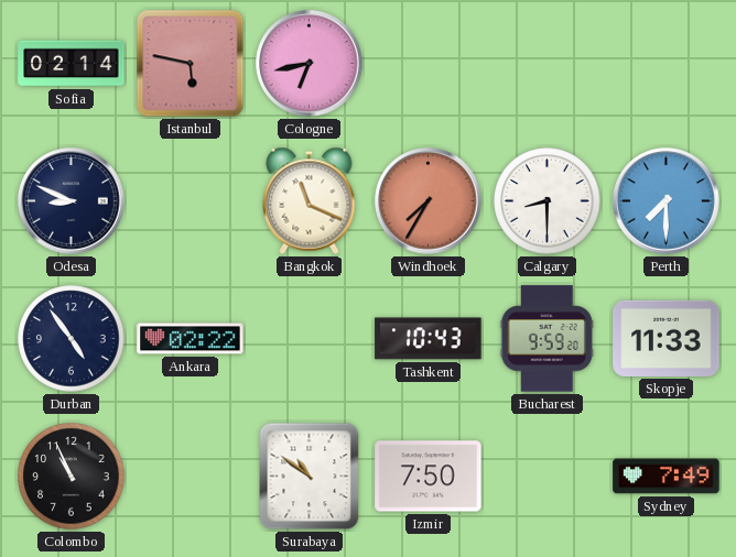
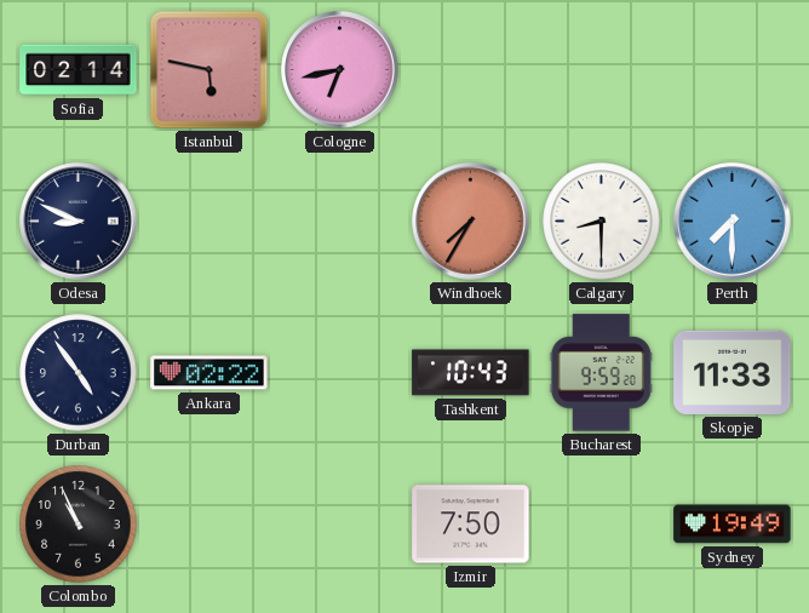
Bangkok: 11:19 -> none (310, 200)
Surabaya: 10:51 -> none (310, 477)
Sydney: 7:49 -> 19:49 (733, 525)
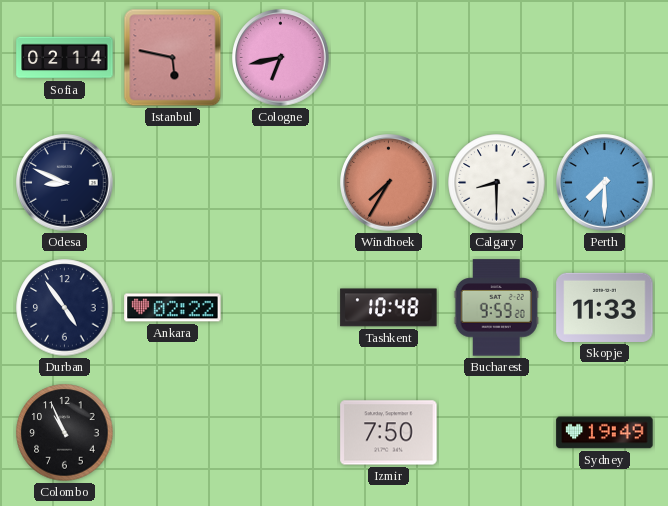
Tashkent: 10:43 -> 10:48 (389, 308)
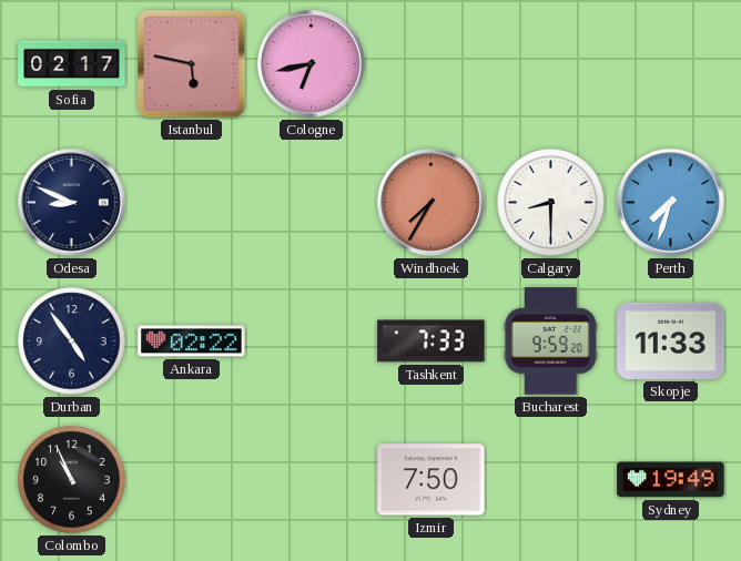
Sofia: 02:14 -> 02:17 (72, 64)
Perth: 7:30 -> 7:33 (671, 203)
Tashkent: 10:48 -> 7:33 (432, 341)
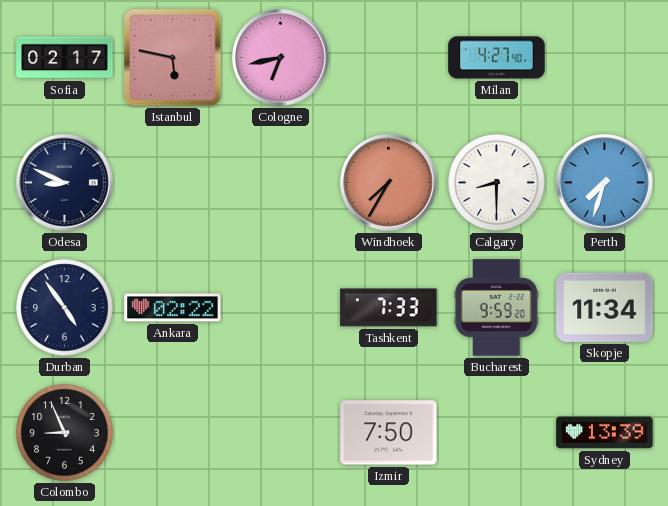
Milan: none -> 4:27 (497, 58)
Skopje: 11:33 -> 11:34 (605, 307)
Colombo: 10:56 -> 8:56 (65, 433)
Sydney: 19:49 -> 13:39 (605, 433)
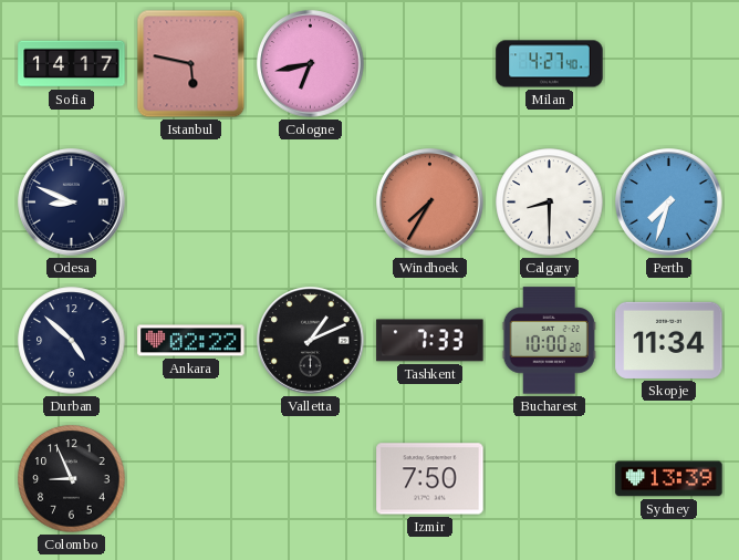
Sofia: 02:17 -> 14:17 (72, 64)
Durban: 4:54 -> 4:52 (72, 341)
Valletta: none -> 1:11 (311, 341)
Bucharest: 9:59 -> 10:00 (549, 341)
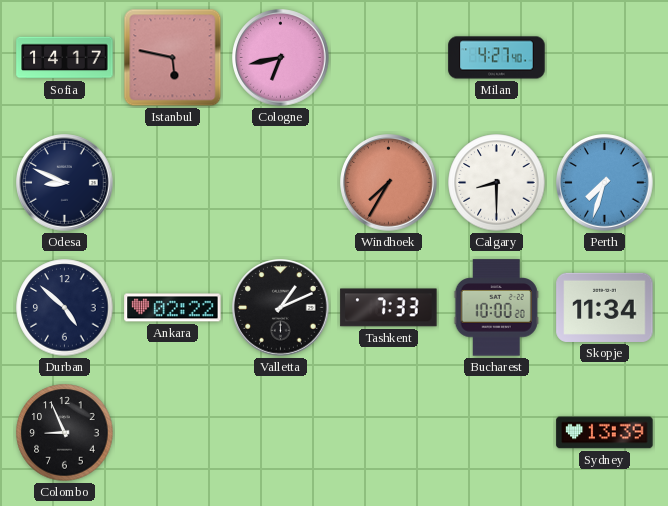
Izmir: 7:50 -> none (430, 479)
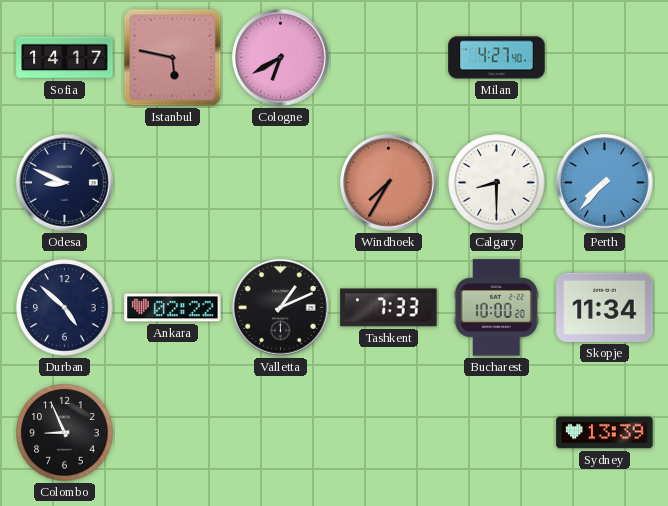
Cologne: 6:43 -> 6:40 (281, 58)
Perth: 7:33 -> 7:37 (605, 183)
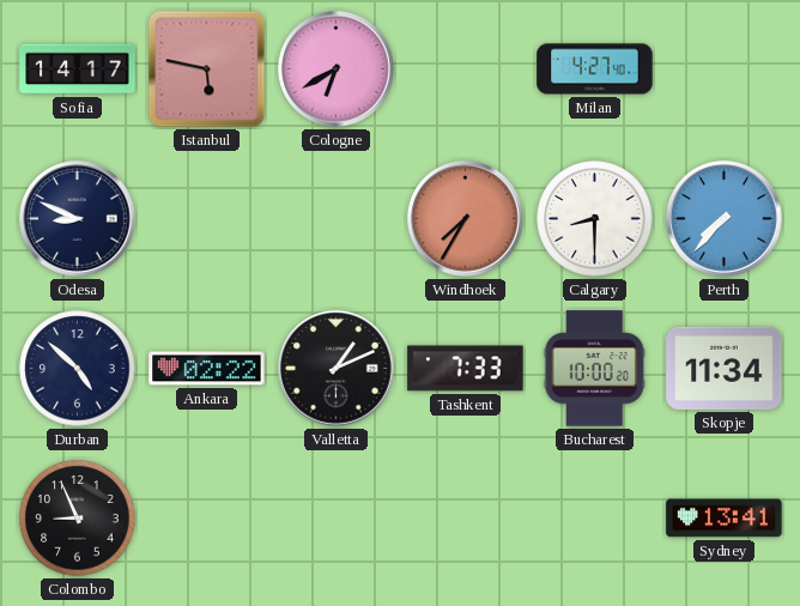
Sydney: 13:39 -> 13:41 (725, 519)
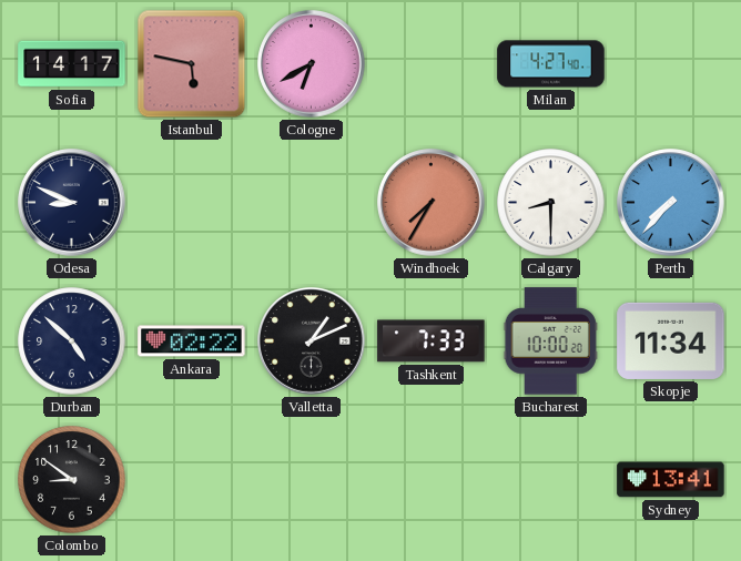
Colombo: 8:56 -> 8:51 (72, 480)
